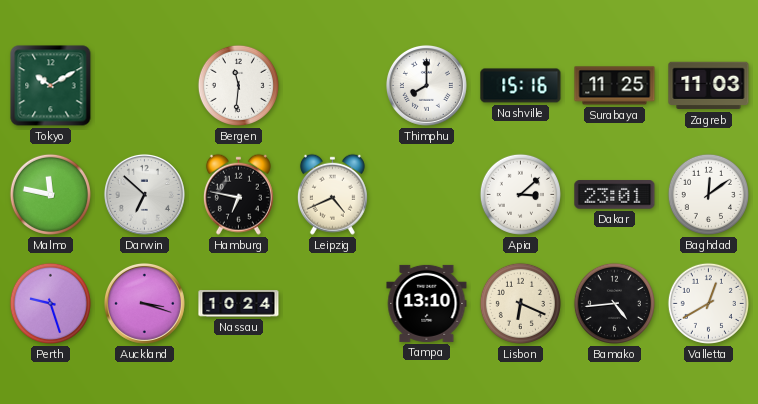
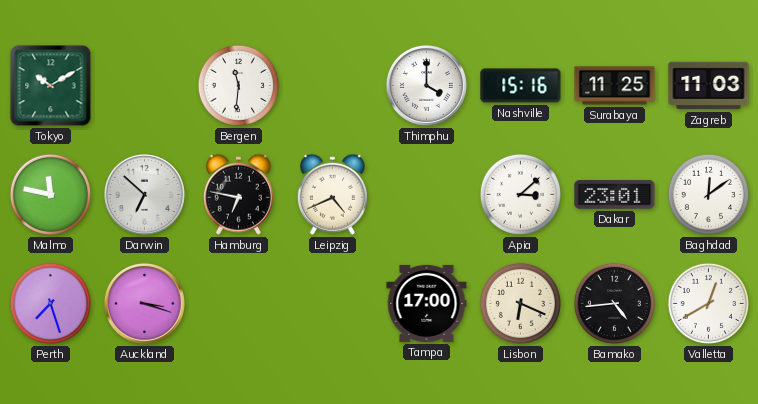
Thimphu: 8:00 -> 4:00 (426, 85)
Perth: 9:27 -> 7:27 (50, 303)
Nassau: 10:24 -> none (239, 304)
Tampa: 13:10 -> 17:00 (427, 303)
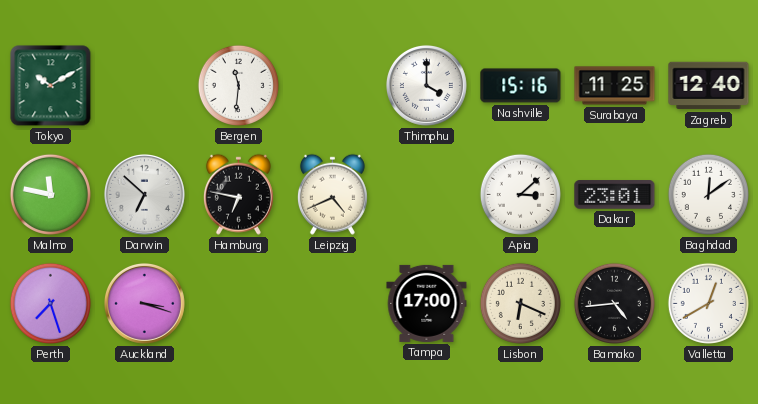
Zagreb: 11:03 -> 12:40 (709, 86)
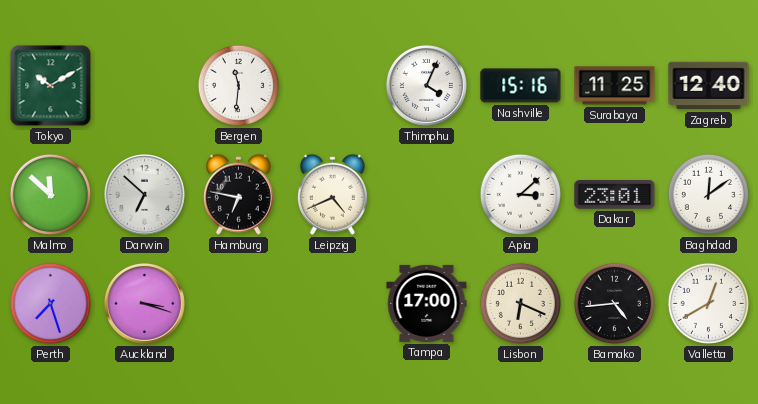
Thimphu: 4:00 -> 4:04 (426, 85)
Malmo: 11:47 -> 11:52 (50, 194)
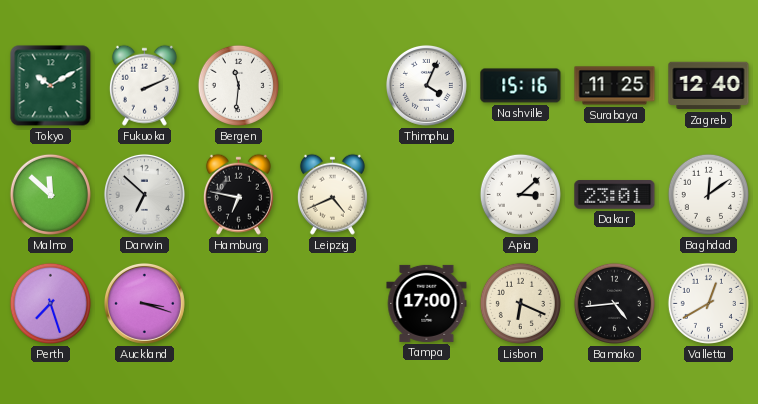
Fukuoka: none -> 2:11 (144, 85)
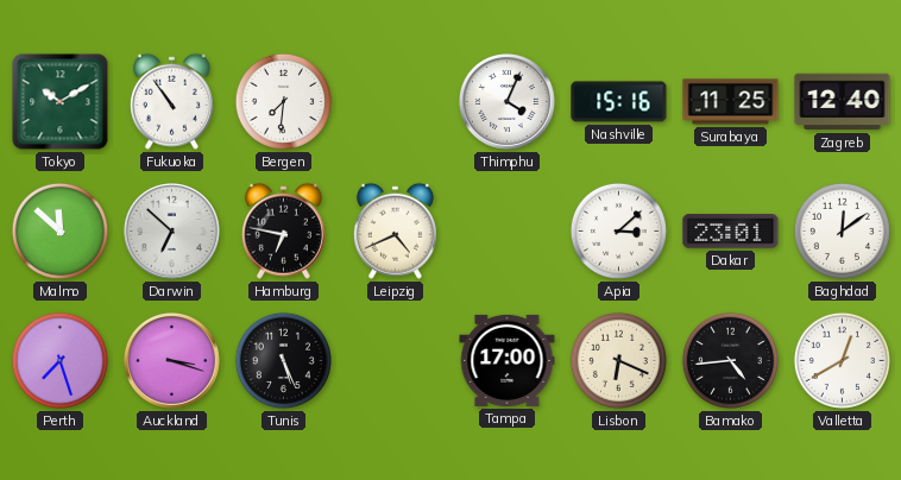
Fukuoka: 2:11 -> 10:54 (171, 101)
Bergen: 11:31 -> 7:31 (283, 101)
Tunis: none -> 5:26 (283, 360)
